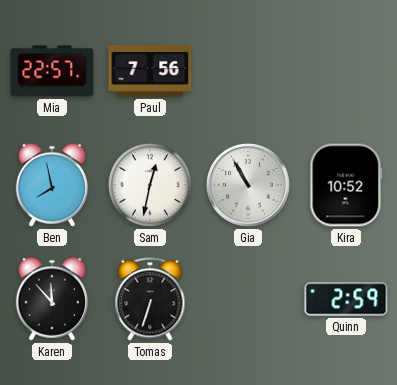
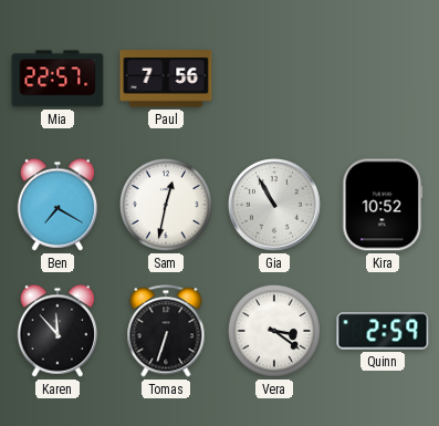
Ben: 7:58 -> 7:20 (58, 205)
Vera: none -> 3:21 (274, 331)
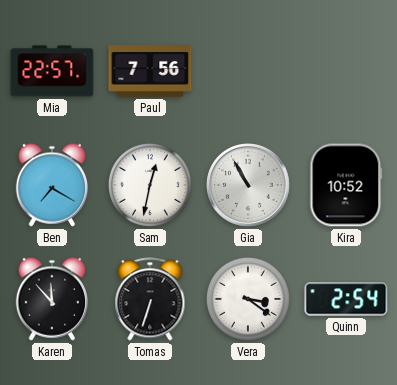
Quinn: 2:59 -> 2:54 (346, 299)
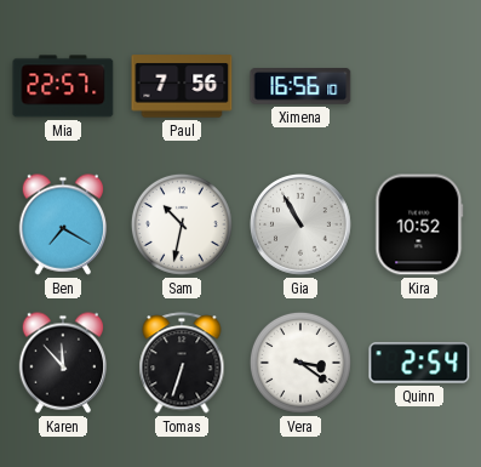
Ximena: none -> 16:56 (300, 87)
Sam: 12:32 -> 10:32 (182, 224)
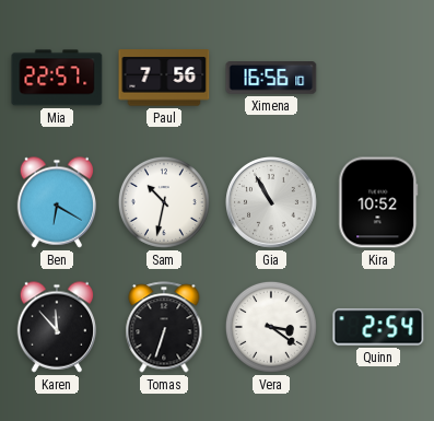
Ben: 7:20 -> 6:20 (57, 202)
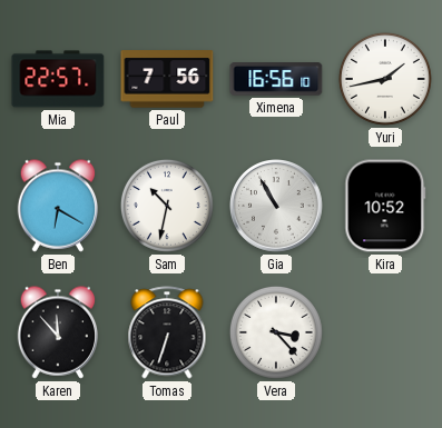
Yuri: none -> 1:43 (385, 79)
Vera: 3:21 -> 3:23 (276, 332)
Quinn: 2:54 -> none (378, 327)
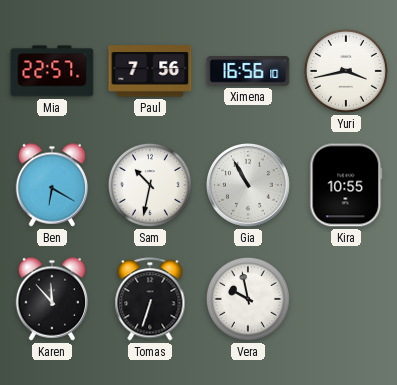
Yuri: 1:43 -> 3:43 (346, 71)
Kira: 10:52 -> 10:55 (346, 185)
Vera: 3:23 -> 9:58 (248, 299)
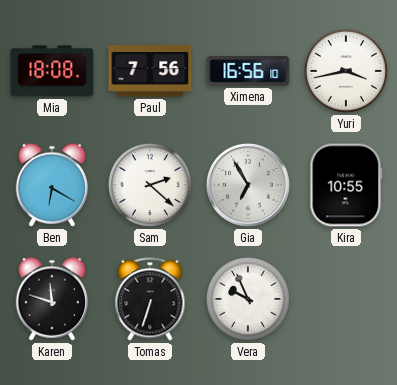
Mia: 22:57 -> 18:08 (52, 71)
Sam: 10:32 -> 2:22 (150, 185)
Gia: 10:55 -> 6:55 (249, 186)
Karen: 11:53 -> 11:48 (52, 299)
Vera: 9:58 -> 9:56 (248, 299)
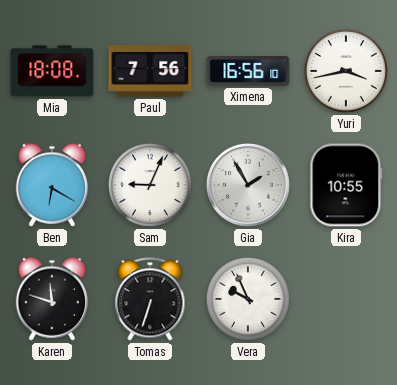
Sam: 2:22 -> 9:04 (150, 185)
Gia: 6:55 -> 1:55 (249, 186)
